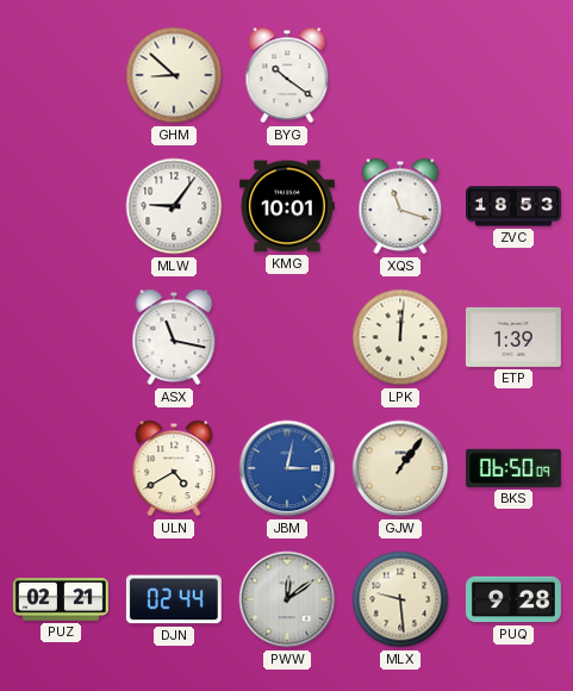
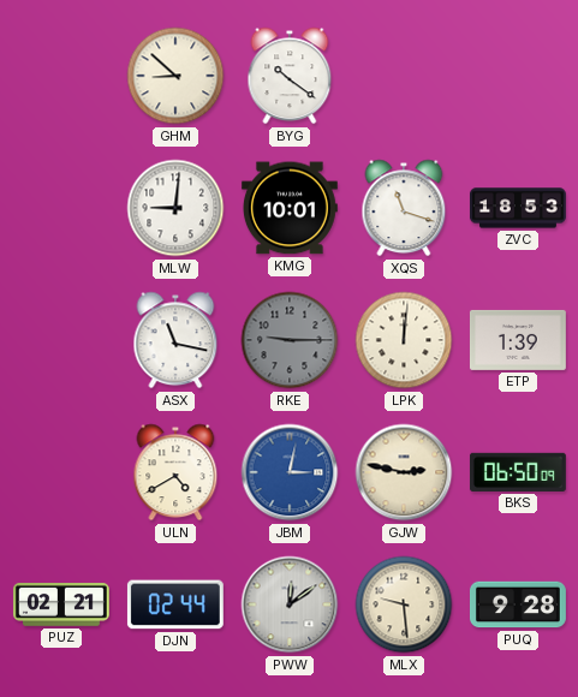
MLW: 9:06 -> 9:01 (175, 208)
RKE: none -> 9:15 (290, 340)
GJW: 1:06 -> 2:47 (404, 472)
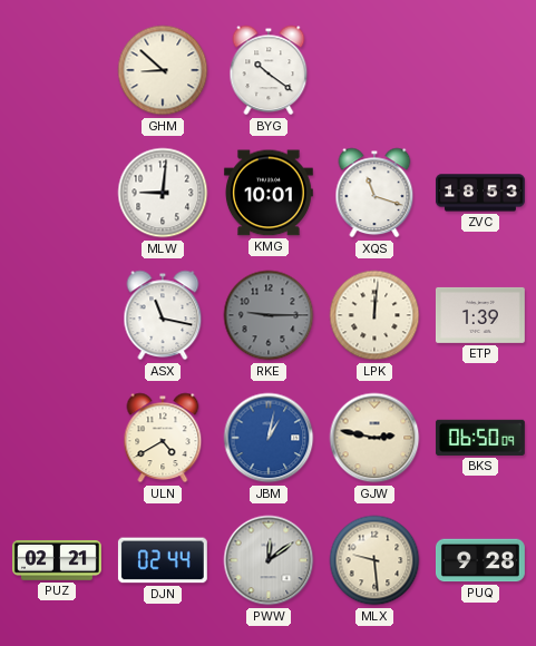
JBM: 3:02 -> 1:02 (269, 438)
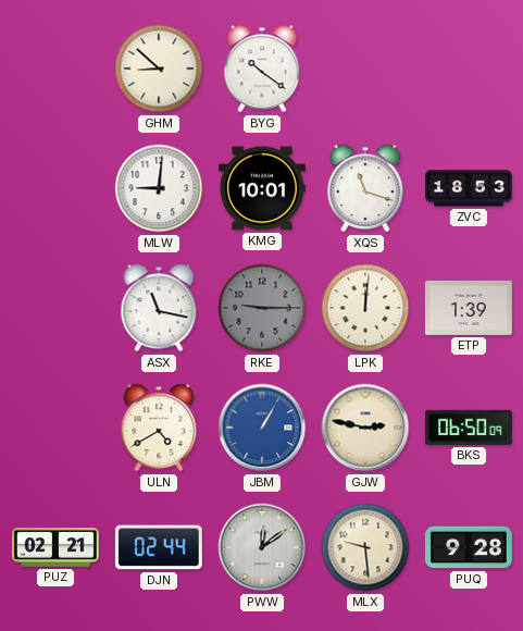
JBM: 1:02 -> 1:05 (262, 428)
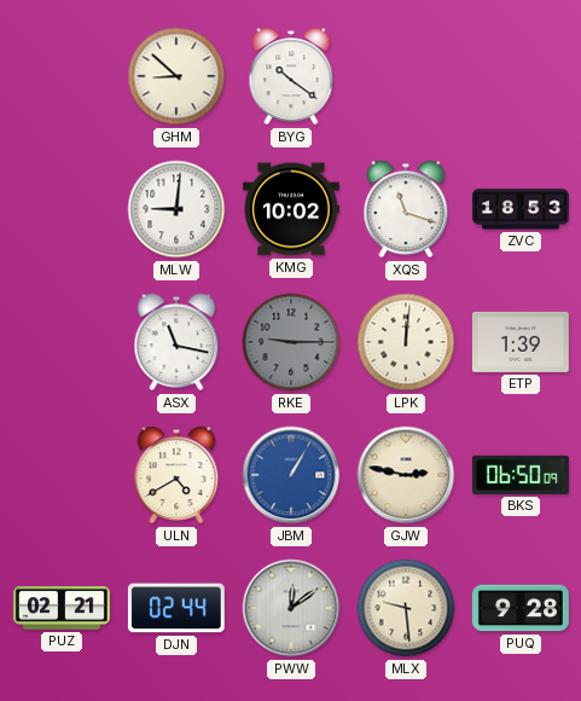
KMG: 10:01 -> 10:02 (291, 209)
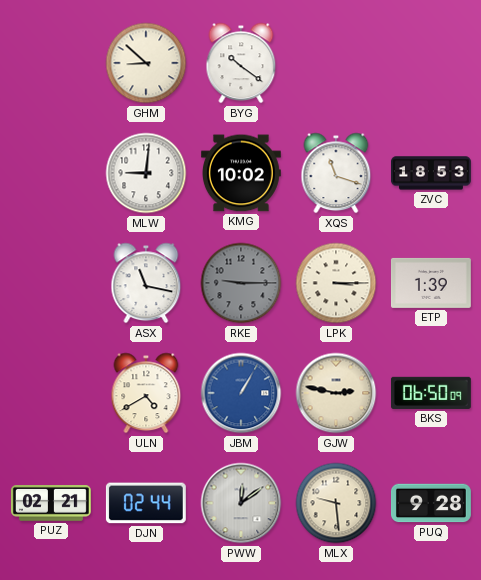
LPK: 12:01 -> 3:15 (336, 283)
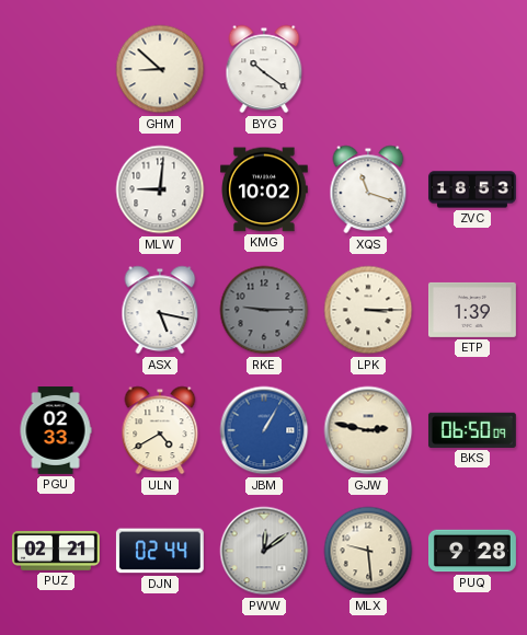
ASX: 11:17 -> 5:17 (160, 310)
PGU: none -> 02:33 (56, 431)
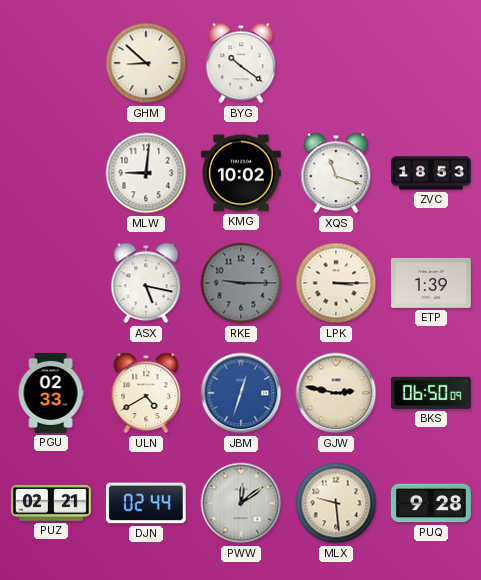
JBM: 1:05 -> 12:33 (241, 393)
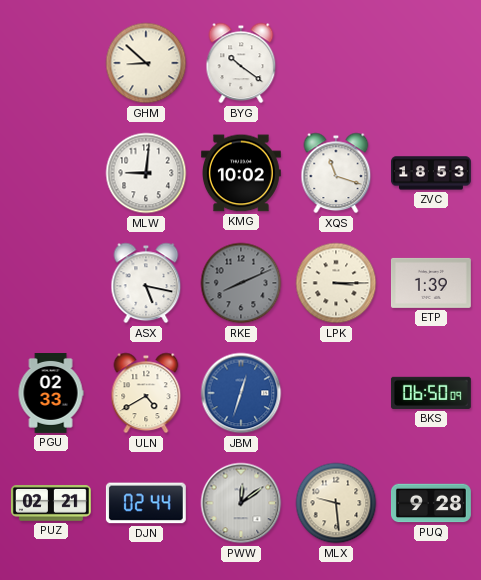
RKE: 9:15 -> 8:11 (241, 283)
GJW: 2:47 -> none (336, 393)
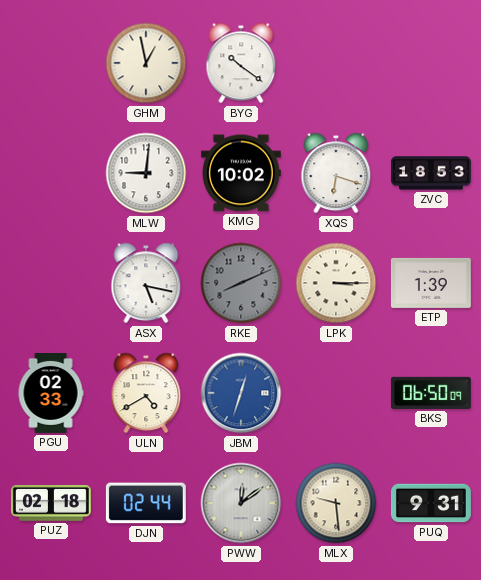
GHM: 8:52 -> 12:58 (146, 63)
XQS: 11:18 -> 6:18 (336, 173)
PUZ: 02:21 -> 02:18 (51, 504)
PUQ: 9:28 -> 9:31 (432, 503)
